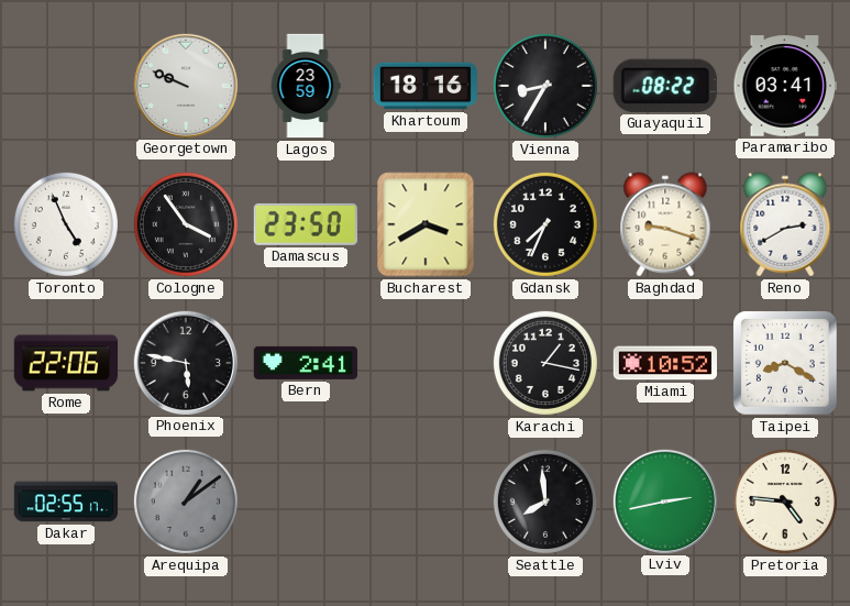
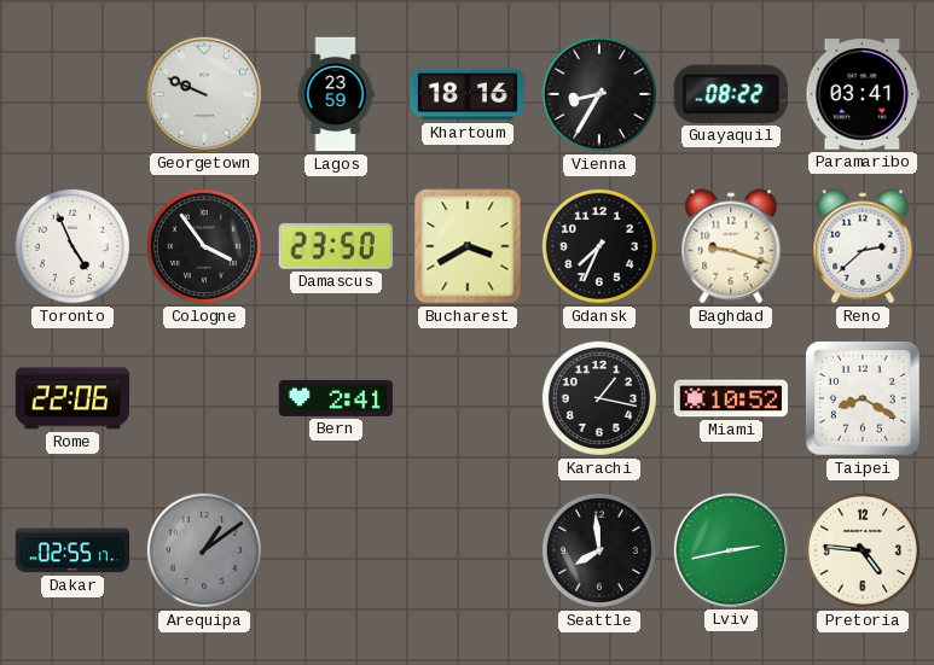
Reno: 2:40 -> 2:38 (863, 246)
Phoenix: 5:47 -> none (185, 362)
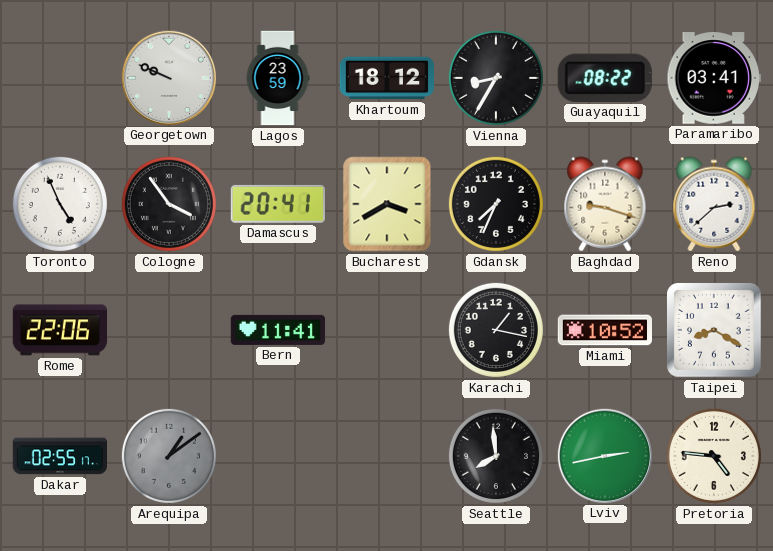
Khartoum: 18:16 -> 18:12 (387, 78)
Damascus: 23:50 -> 20:41 (278, 204)
Bern: 2:41 -> 11:41 (277, 330)
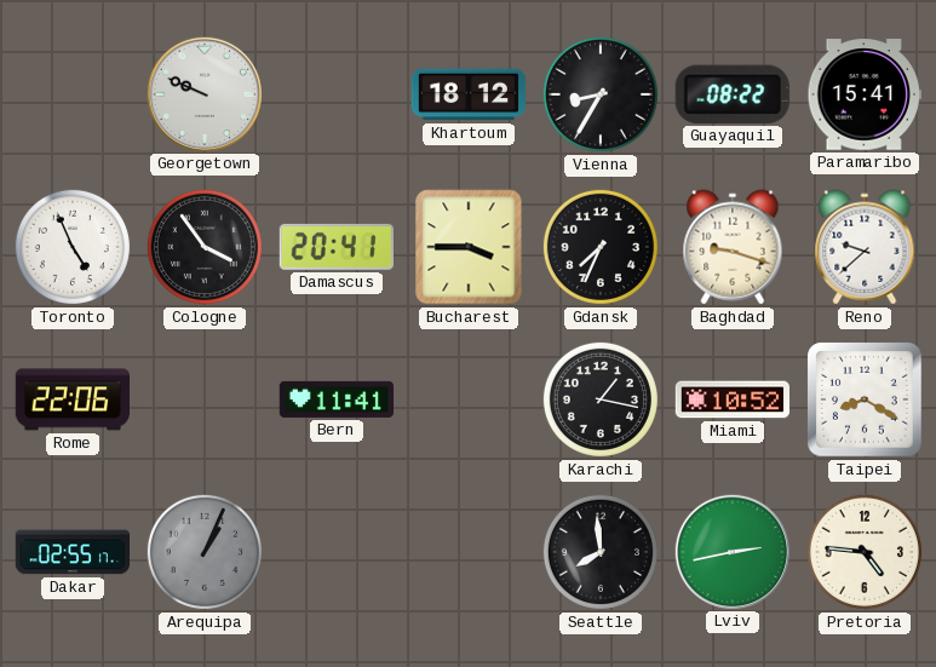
Lagos: 23:59 -> none (278, 78)
Paramaribo: 03:41 -> 15:41 (863, 94)
Bucharest: 3:40 -> 3:45 (469, 247)
Reno: 2:38 -> 9:38 (865, 247)
Arequipa: 1:09 -> 1:04 (205, 552)
